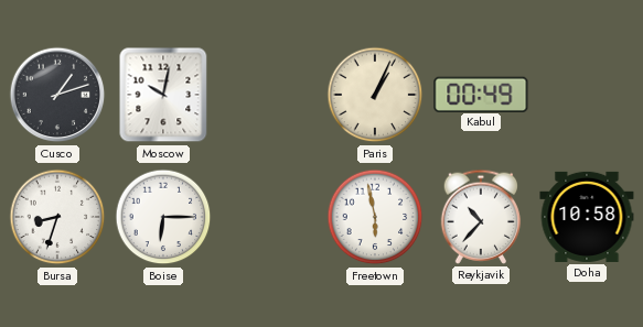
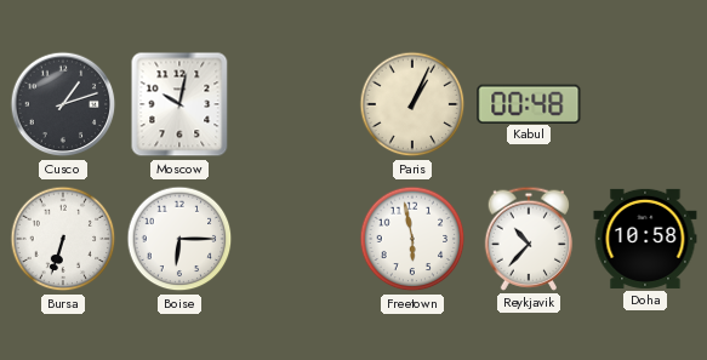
Kabul: 00:49 -> 00:48 (529, 103)
Bursa: 8:33 -> 6:33 (63, 239)
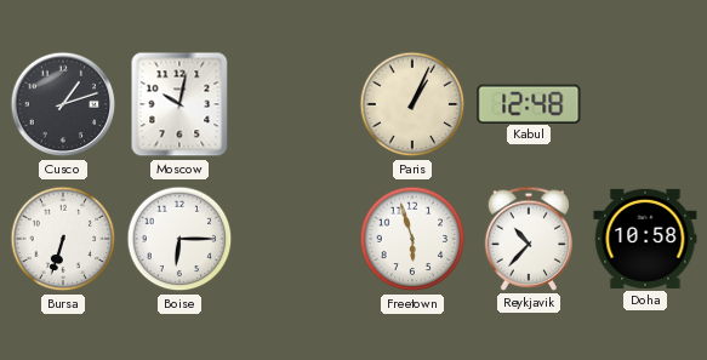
Kabul: 00:48 -> 12:48 (529, 103)
Freetown: 5:58 -> 5:57 (412, 239)
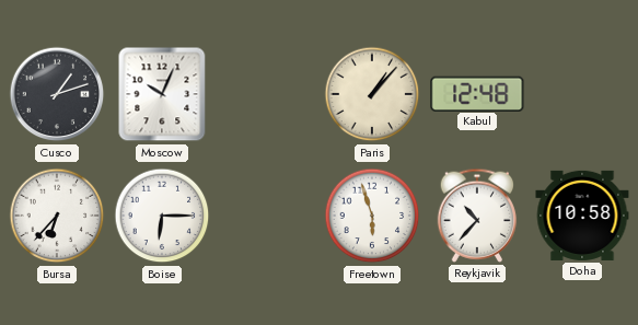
Moscow: 10:02 -> 10:04 (162, 94)
Paris: 1:04 -> 1:07 (372, 94)
Bursa: 6:33 -> 6:37 (57, 216)
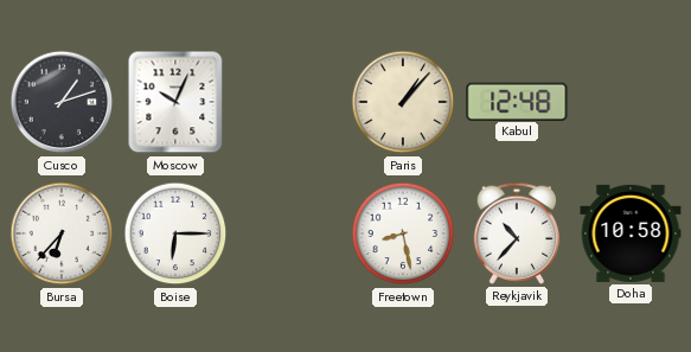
Freetown: 5:57 -> 8:28 (403, 233)
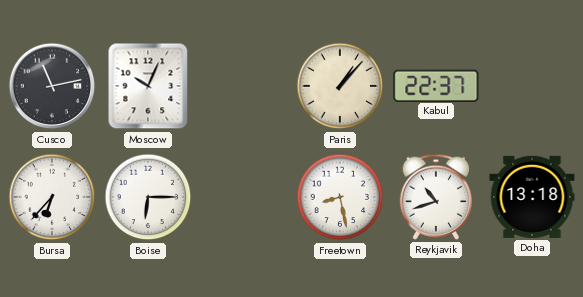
Cusco: 1:12 -> 11:13 (52, 86)
Kabul: 12:48 -> 22:37 (436, 85)
Reykjavik: 10:37 -> 10:42 (436, 197)
Doha: 10:58 -> 13:18 (532, 197)
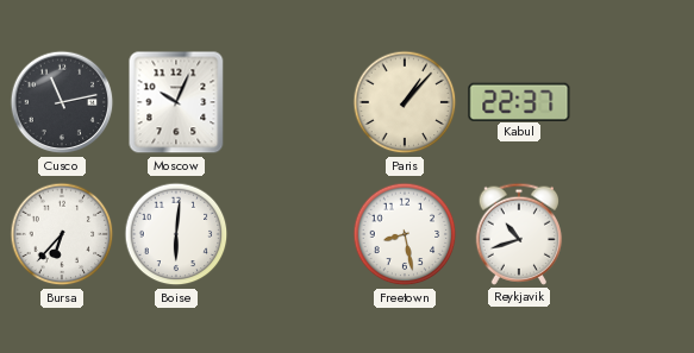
Boise: 6:15 -> 6:01 (176, 234)
Doha: 13:18 -> none (532, 197)
